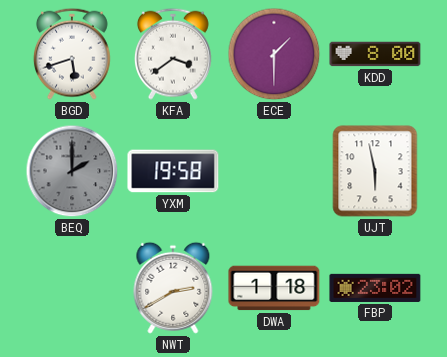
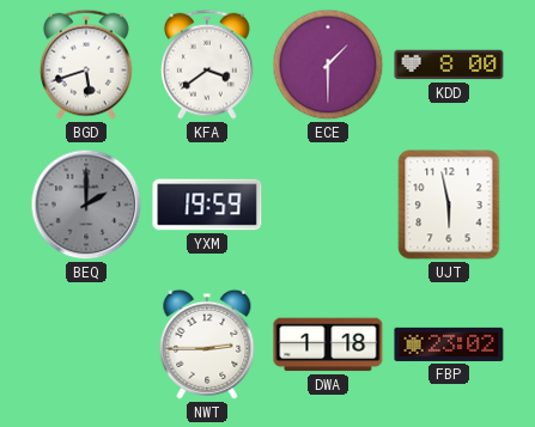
YXM: 19:58 -> 19:59 (207, 205)
NWT: 2:40 -> 2:45 (207, 344)
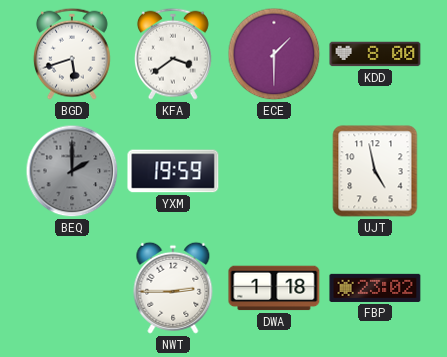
UJT: 5:58 -> 4:58 (375, 171)
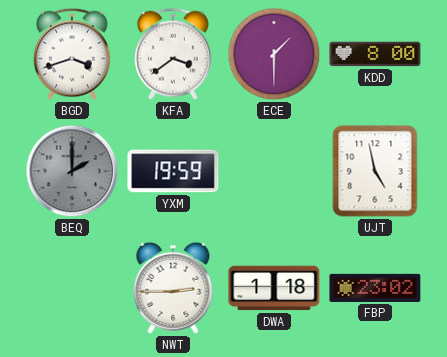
BGD: 5:42 -> 3:42 (72, 54)
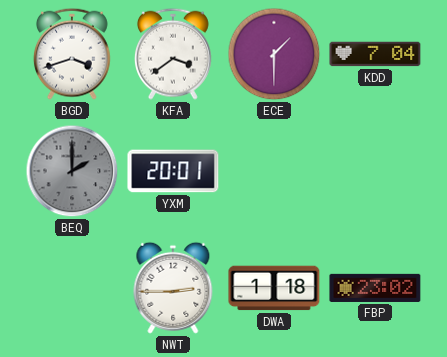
KDD: 8:00 -> 7:04 (375, 54)
YXM: 19:59 -> 20:01 (173, 171)
UJT: 4:58 -> none (375, 171)
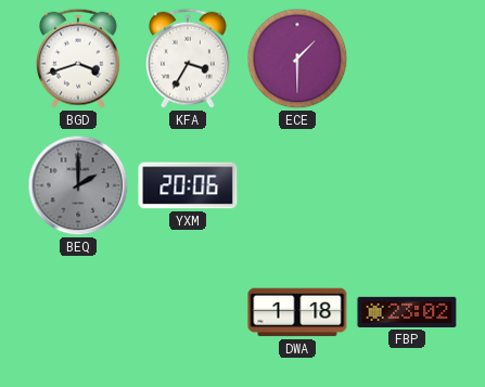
KFA: 3:39 -> 3:35 (188, 59)
KDD: 7:04 -> none (375, 54)
YXM: 20:01 -> 20:06 (188, 185)
NWT: 2:45 -> none (173, 288)
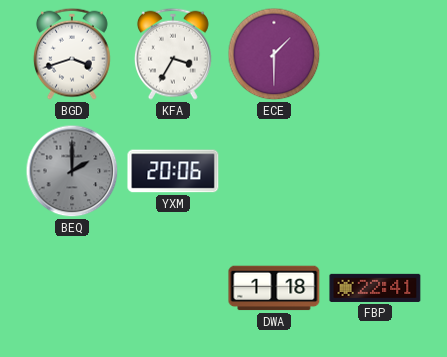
FBP: 23:02 -> 22:41 (375, 288)
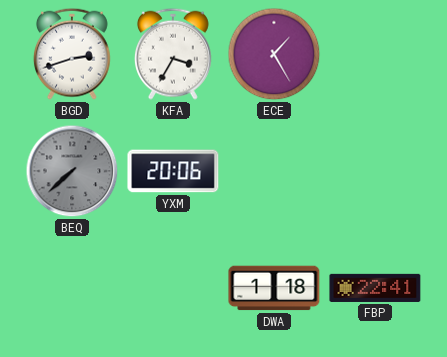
BGD: 3:42 -> 2:42 (72, 54)
ECE: 1:30 -> 1:25 (274, 54)
BEQ: 2:00 -> 7:38 (72, 171)
